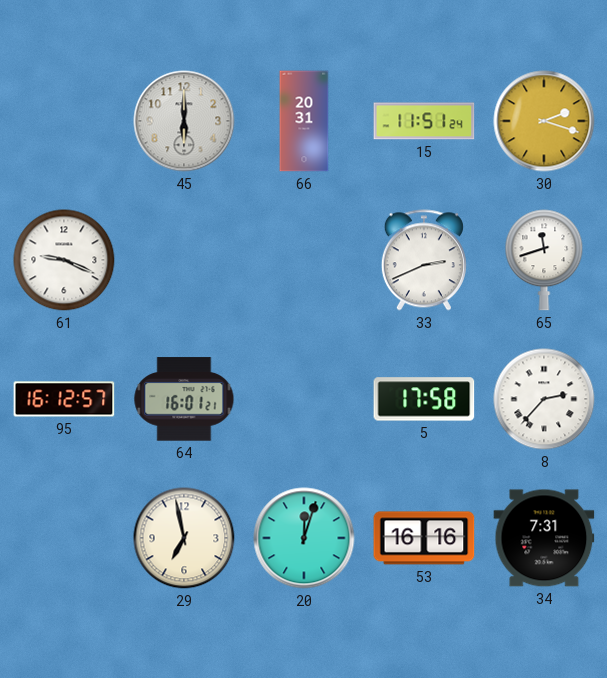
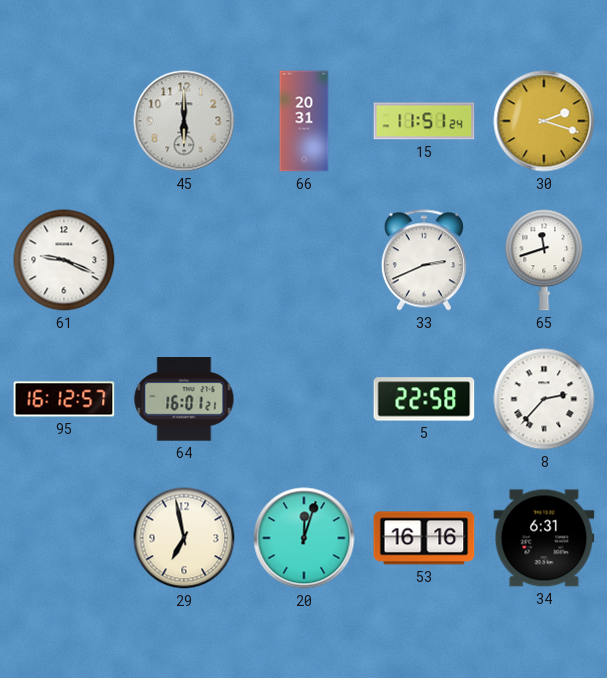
5: 17:58 -> 22:58 (424, 399)
34: 7:31 -> 6:31 (544, 538)
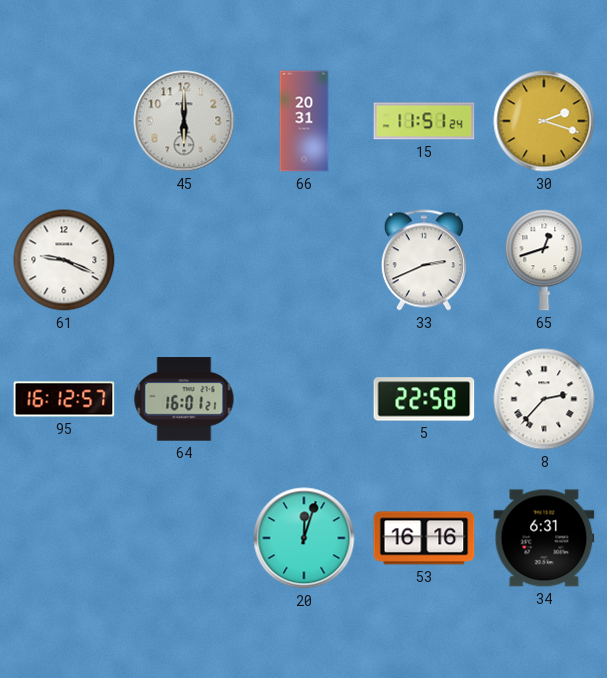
65: 11:42 -> 12:42 (544, 260)
29: 6:58 -> none (184, 538)
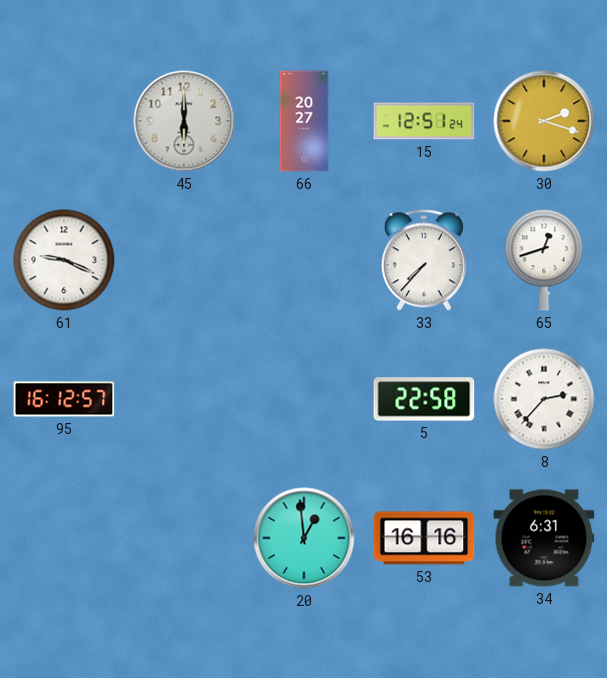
66: 20:31 -> 20:27 (304, 121)
15: 11:51 -> 12:51 (424, 121)
33: 2:41 -> 7:37 (424, 260)
64: 16:01 -> none (184, 399)
20: 12:03 -> 12:59 (304, 538)
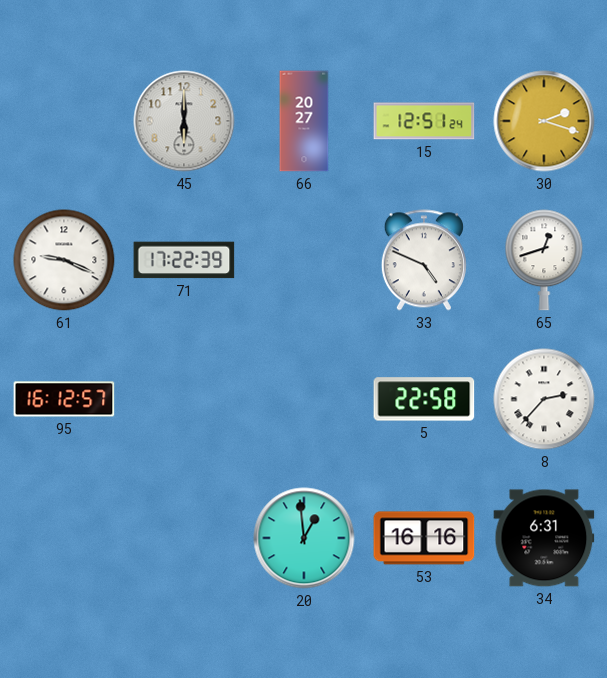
71: none -> 17:22 (184, 260)
33: 7:37 -> 4:49 (424, 260)
